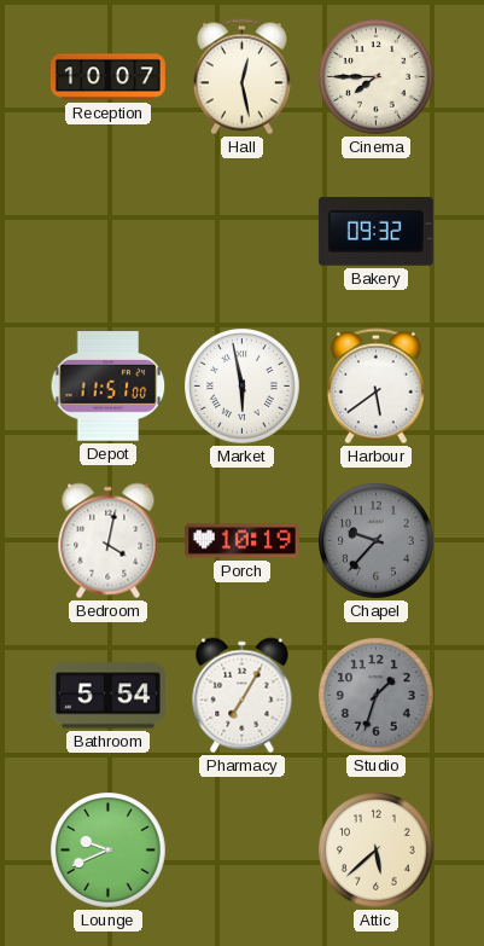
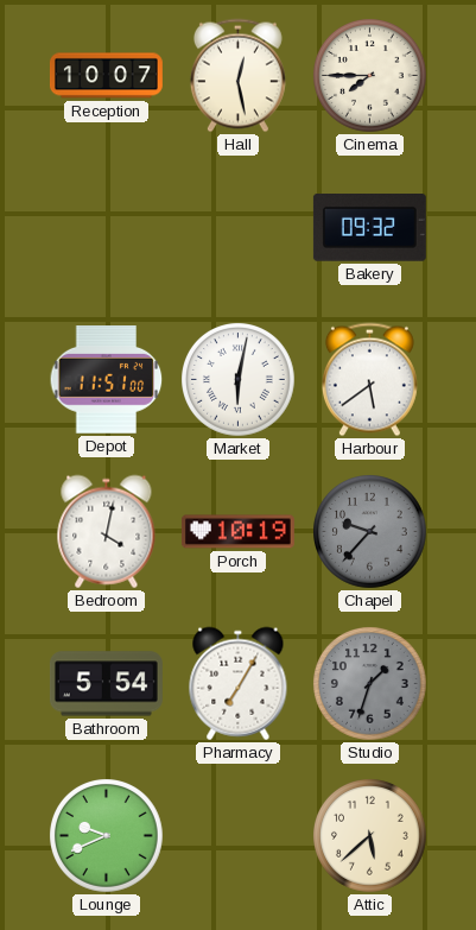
Market: 5:58 -> 6:02 (239, 380)
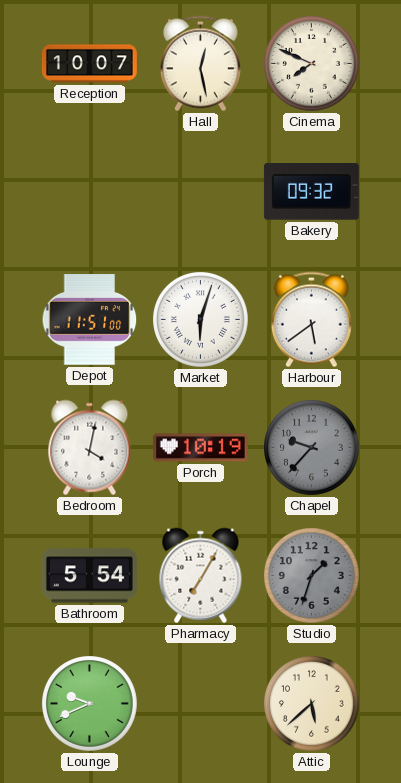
Cinema: 7:45 -> 7:49 (312, 64)
Market: 6:02 -> 6:03 (201, 320)
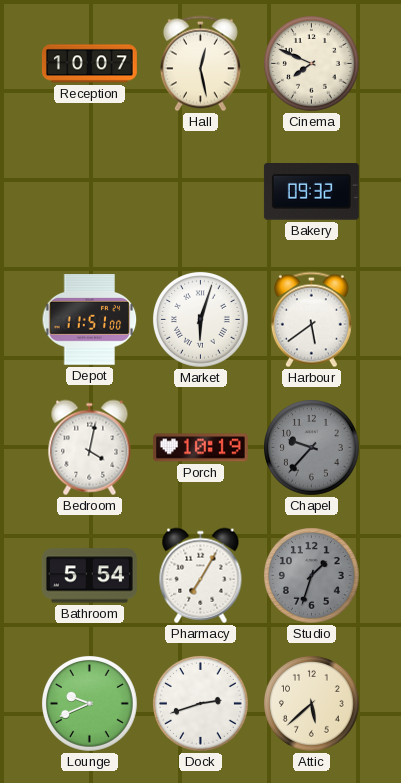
Dock: none -> 2:42 (201, 704)
